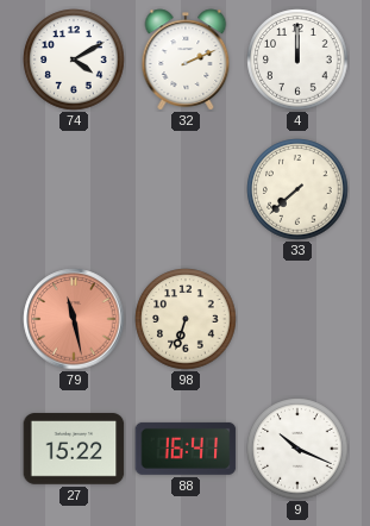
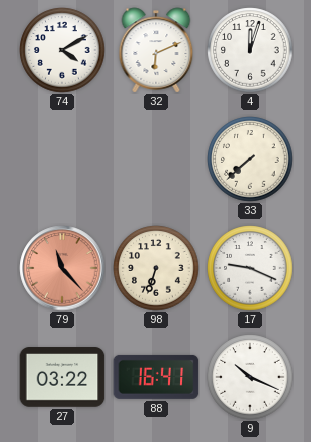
32: 2:11 -> 6:11 (156, 50)
4: 12:00 -> 12:03 (250, 50)
79: 11:28 -> 11:23 (62, 268)
17: none -> 9:19 (250, 268)
27: 15:22 -> 03:22 (62, 377)
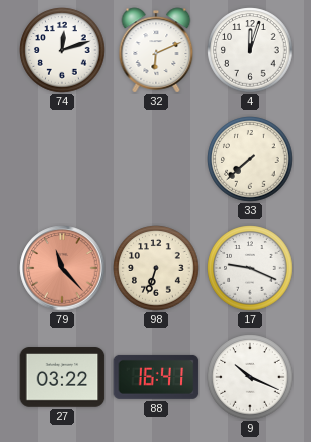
74: 4:10 -> 12:12 (62, 50)
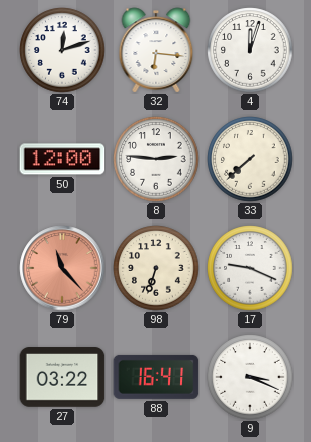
32: 6:11 -> 6:16 (156, 50)
50: none -> 12:00 (62, 159)
8: none -> 2:46 (156, 159)
9: 10:19 -> 3:19 (250, 377)
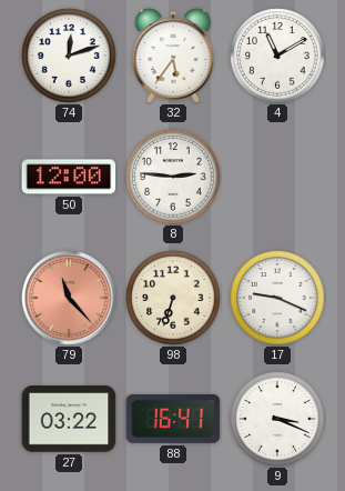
32: 6:16 -> 5:36 (173, 56)
4: 12:03 -> 11:10 (277, 56)
33: 7:38 -> none (250, 159)
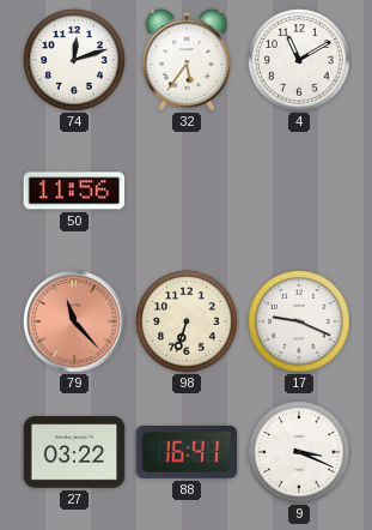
50: 12:00 -> 11:56 (74, 191)
8: 2:46 -> none (173, 177)
